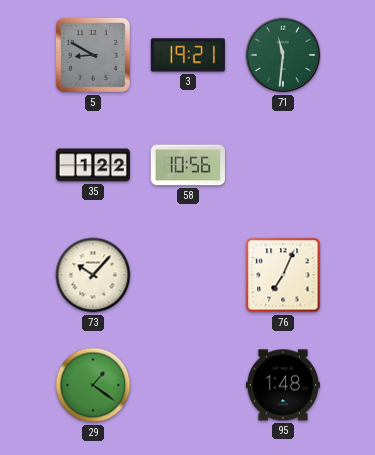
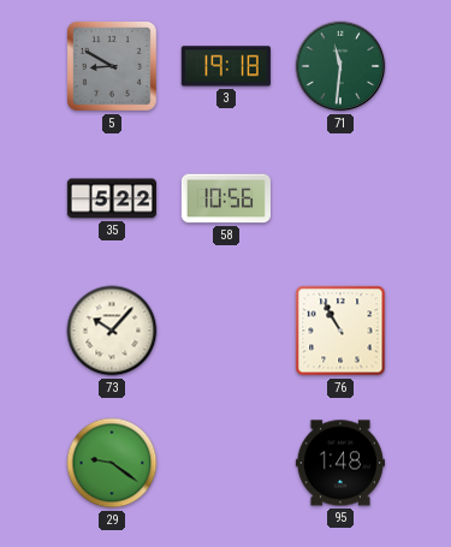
3: 19:21 -> 19:18 (226, 66)
35: 1:22 -> 5:22 (111, 198)
76: 7:04 -> 10:55 (340, 331)
29: 1:21 -> 9:21 (112, 463)
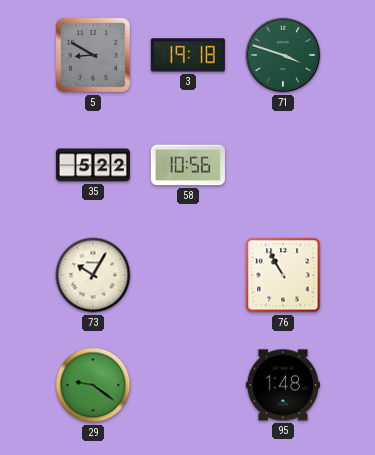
71: 11:31 -> 3:48 (283, 55)
73: 10:07 -> 10:05 (93, 275)
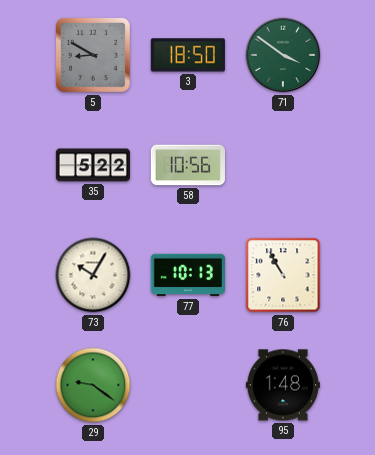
3: 19:18 -> 18:50 (188, 55)
71: 3:48 -> 3:51 (283, 55)
77: none -> 10:13 (188, 275)
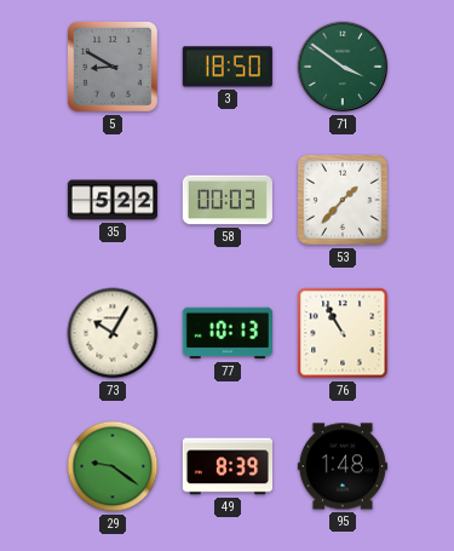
58: 10:56 -> 00:03 (226, 200)
53: none -> 1:37 (343, 200)
49: none -> 8:39 (226, 466)
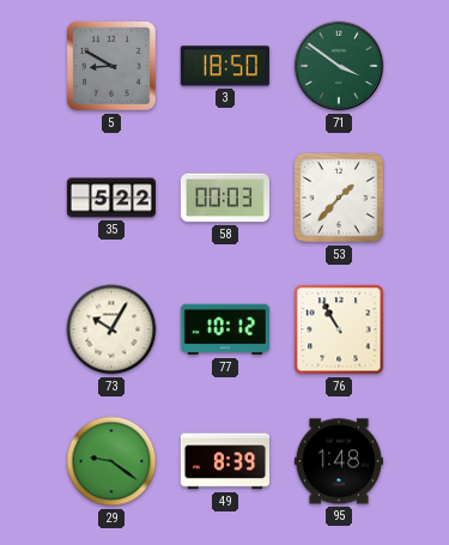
77: 10:13 -> 10:12 (225, 329)
